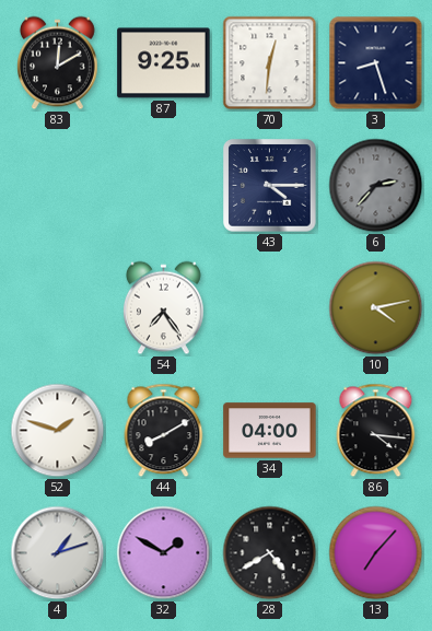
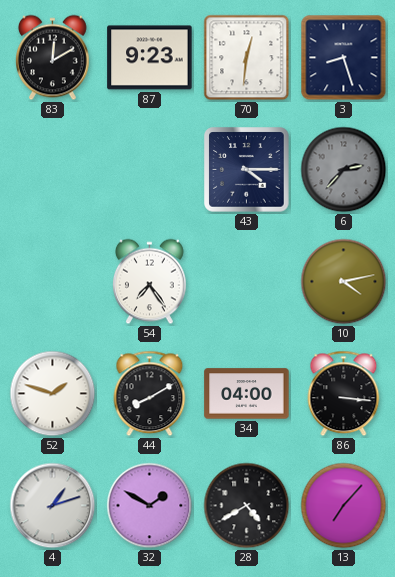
87: 9:25 -> 9:23 (150, 58)
86: 4:16 -> 3:16 (344, 394)
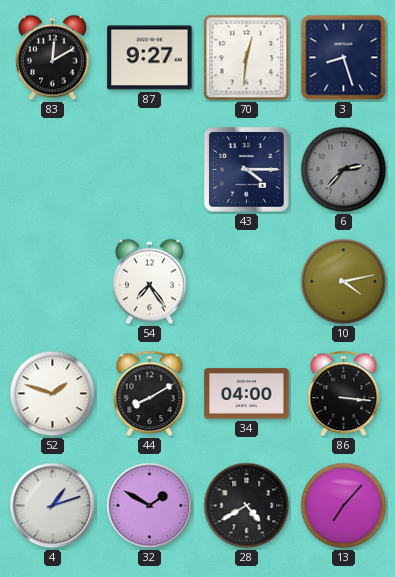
87: 9:23 -> 9:27 (150, 58)
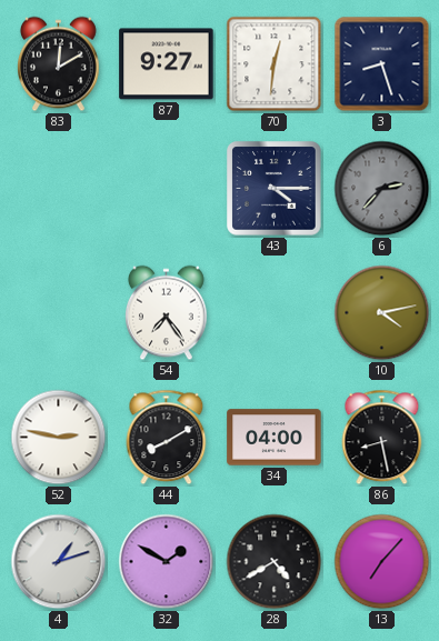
52: 1:48 -> 2:47 (59, 438)
86: 3:16 -> 8:28 (382, 438)
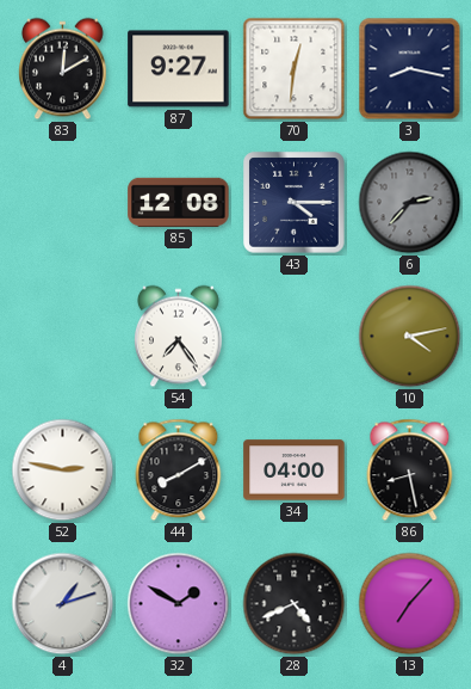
3: 8:27 -> 8:17 (410, 69)
85: none -> 12:08 (179, 202)
28: 4:40 -> 4:41 (295, 604)
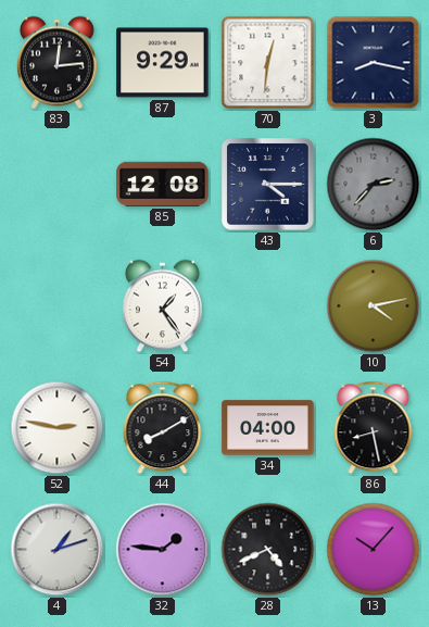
83: 12:10 -> 12:14 (58, 63)
87: 9:27 -> 9:29 (163, 63)
54: 7:24 -> 1:24 (163, 306)
32: 1:50 -> 1:46 (163, 550)
13: 7:07 -> 10:07 (374, 550)
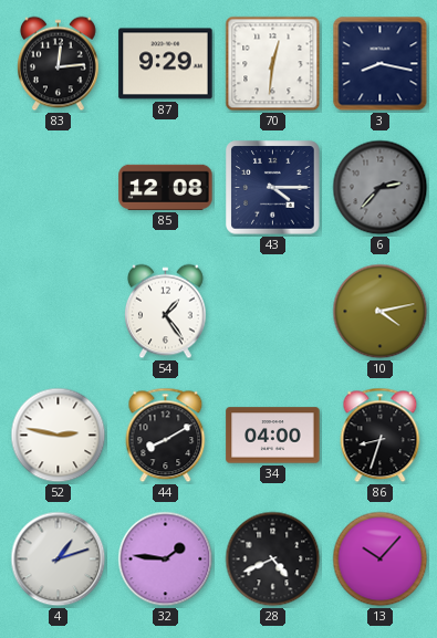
86: 8:28 -> 8:33 (381, 436)
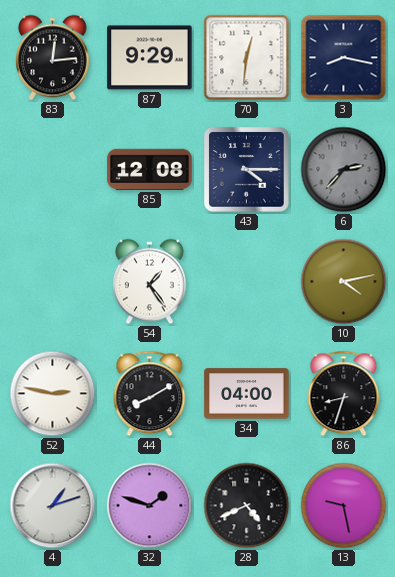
32: 1:46 -> 1:48 (150, 506)
13: 10:07 -> 9:28 (344, 506)
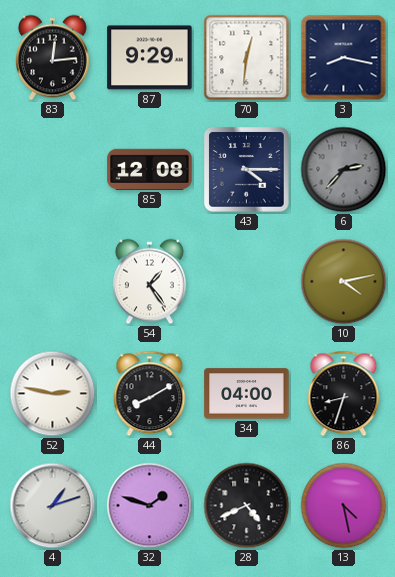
13: 9:28 -> 4:28 (344, 506)
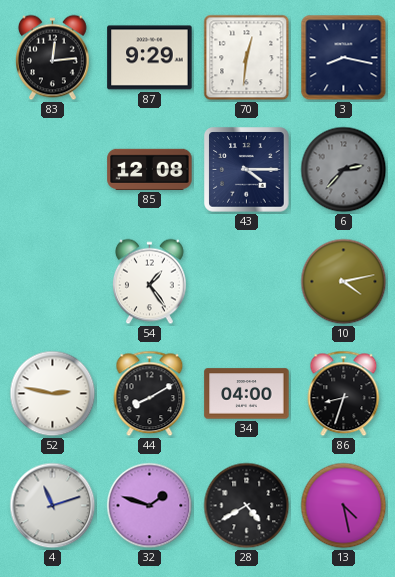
4: 1:12 -> 11:12 (53, 506)
28: 4:41 -> 4:40 (247, 506)
